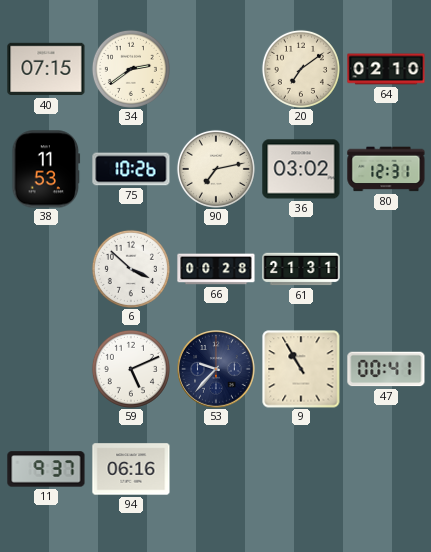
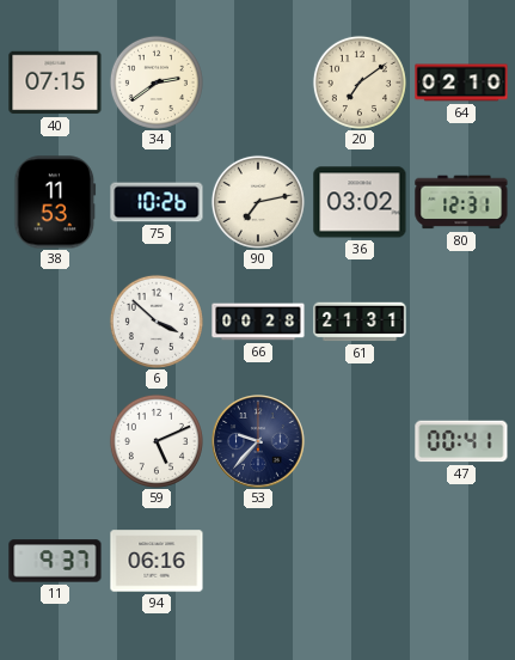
9: 10:55 -> none (301, 369)
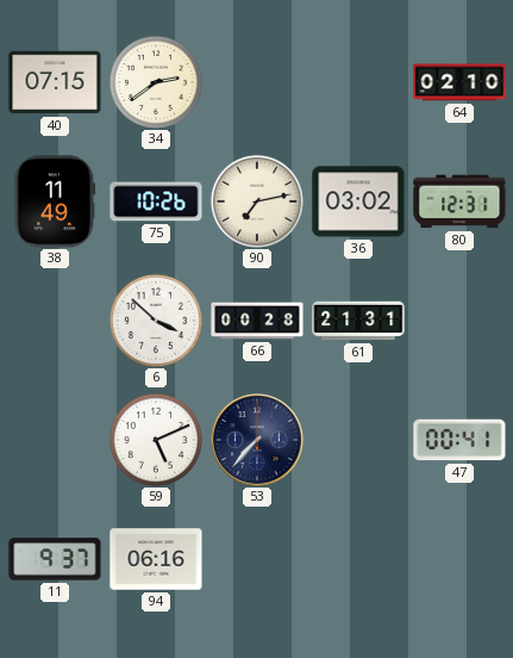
20: 7:09 -> none (360, 82)
38: 11:53 -> 11:49 (55, 201)
53: 9:37 -> 7:37 (257, 440)
